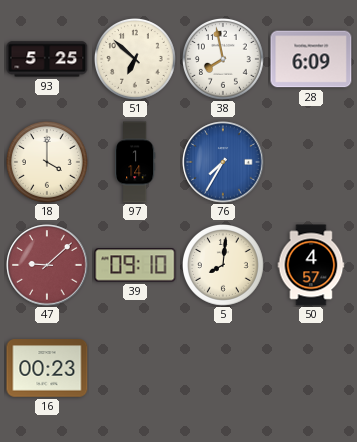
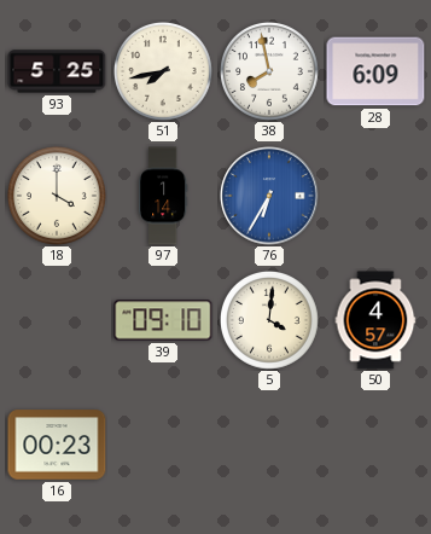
51: 6:52 -> 7:43 (164, 72)
76: 7:35 -> 6:35 (269, 196)
47: 9:08 -> none (47, 265)
5: 8:01 -> 4:01 (270, 321)
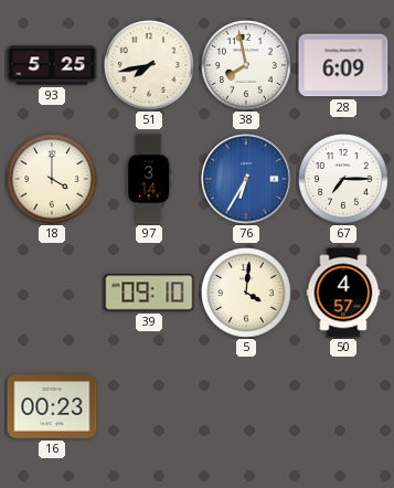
97: 1:14 -> 3:14 (150, 179)
67: none -> 7:15 (344, 180)
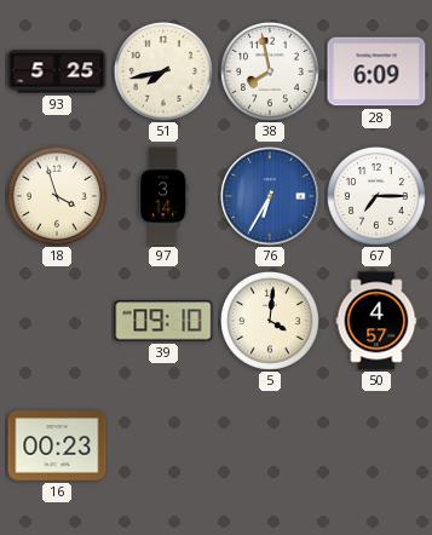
18: 4:00 -> 3:57 (58, 197)
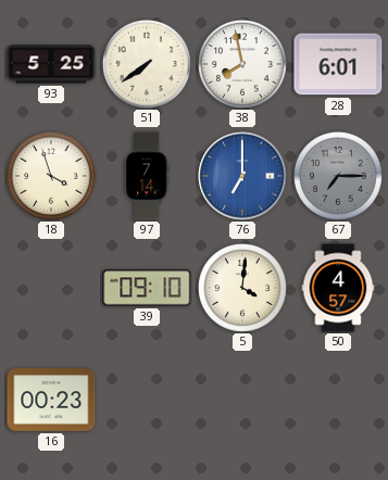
51: 7:43 -> 7:39 (148, 65)
28: 6:09 -> 6:01 (338, 64)
97: 3:14 -> 7:14 (148, 176)
76: 6:35 -> 7:00 (242, 176)
67 dial: white -> grey (339, 177)
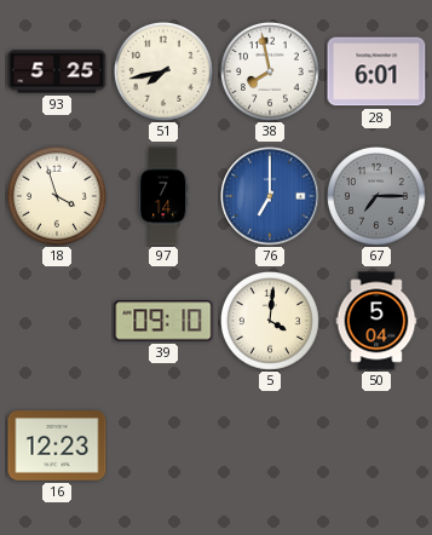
51: 7:39 -> 7:43 (165, 73)
50: 4:57 -> 5:04 (376, 321)
16: 00:23 -> 12:23 (57, 445)
